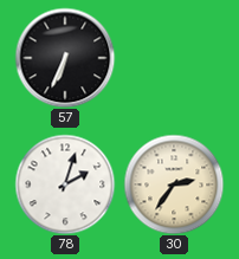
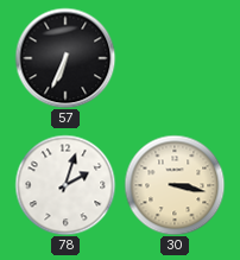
30: 2:36 -> 3:17 (175, 185)
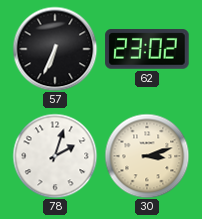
62: none -> 23:02 (147, 49)
30: 3:17 -> 3:12 (147, 156)
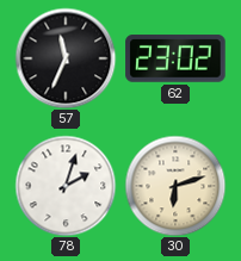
57: 6:34 -> 11:34 (66, 58)
30: 3:12 -> 6:12 (175, 186)
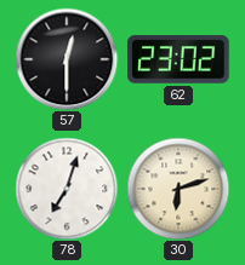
57: 11:34 -> 12:30 (67, 59)
78: 2:03 -> 7:03 (67, 189)
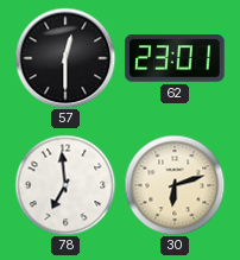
62: 23:02 -> 23:01 (175, 58)
78: 7:03 -> 6:59 (65, 185)
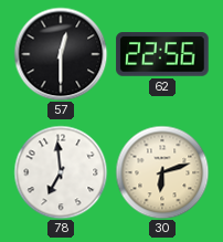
62: 23:01 -> 22:56 (162, 54)
